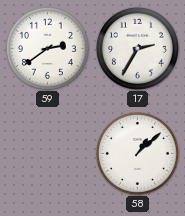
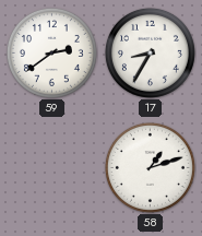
17: 2:35 -> 8:35 (150, 52)
58: 1:08 -> 1:12 (150, 167)
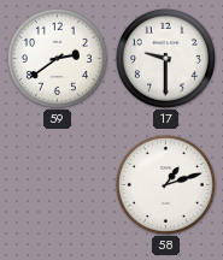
17: 8:35 -> 9:30 (165, 58)
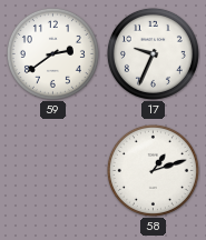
17: 9:30 -> 9:34 (153, 53)
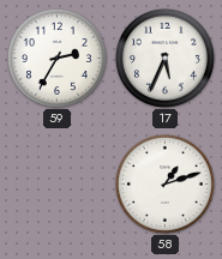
59: 2:39 -> 2:35 (56, 58)
17: 9:34 -> 5:34 (164, 58)
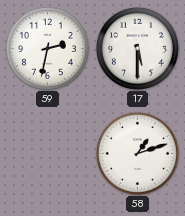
59: 2:35 -> 2:32 (47, 48)
17: 5:34 -> 5:30 (137, 48)
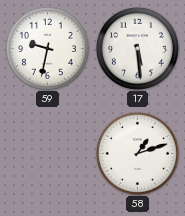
59: 2:32 -> 9:32 (47, 48)
17: 5:30 -> 5:29 (137, 48)
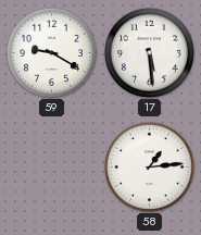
59: 9:32 -> 9:20 (51, 52)
58: 1:12 -> 1:14 (149, 166)
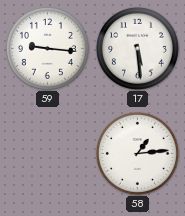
59: 9:20 -> 9:16 (47, 48)
